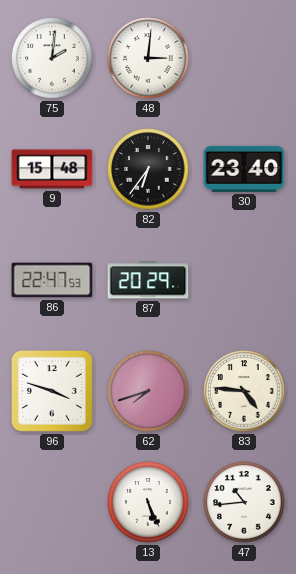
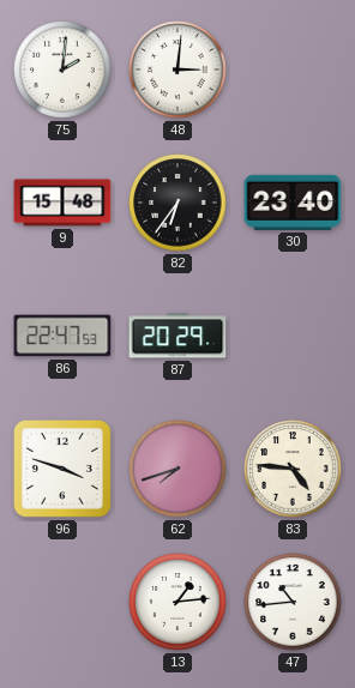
13: 5:26 -> 1:14 (177, 602)
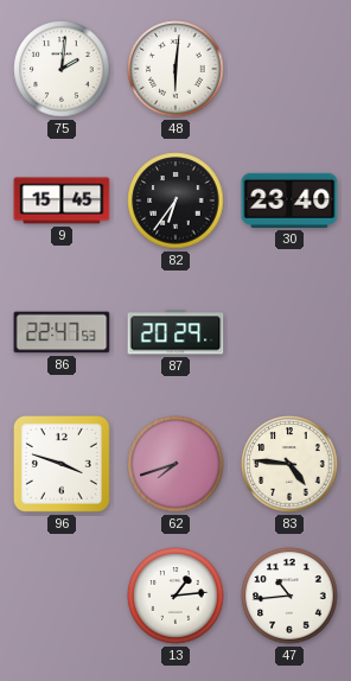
48: 3:01 -> 6:01 (175, 69)
9: 15:48 -> 15:45 (62, 201)
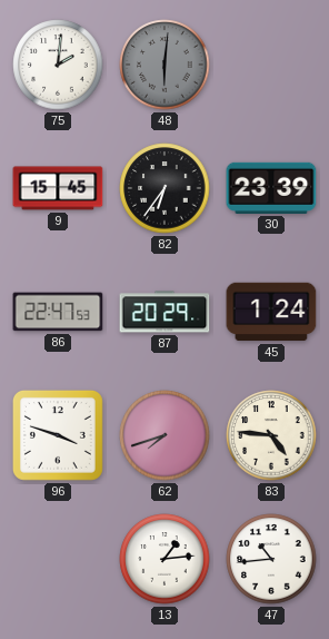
48 dial: white -> grey (164, 65)
30: 23:40 -> 23:39 (271, 188)
45: none -> 1:24 (271, 312)
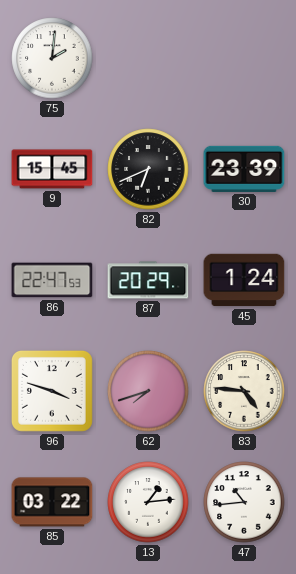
48: 6:01 -> none (164, 65)
82: 6:36 -> 6:41 (148, 169)
85: none -> 03:22 (52, 502)
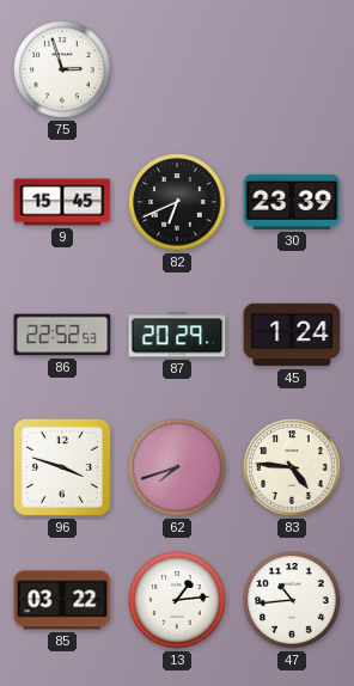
75: 2:01 -> 2:57 (62, 69)
86: 22:47 -> 22:52 (62, 335)
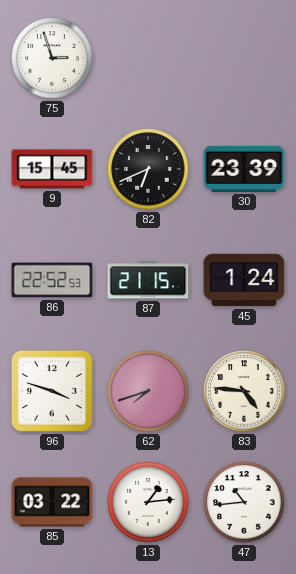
87: 20:29 -> 21:15 (148, 280)
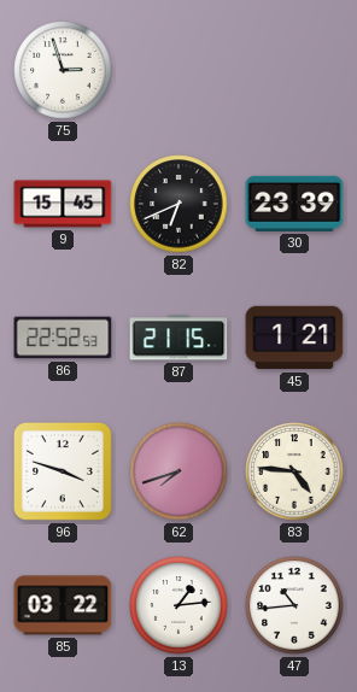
45: 1:24 -> 1:21 (294, 338)
